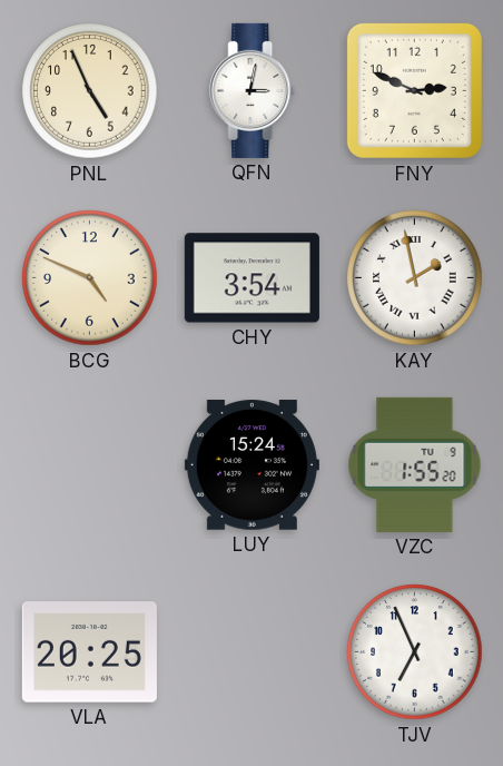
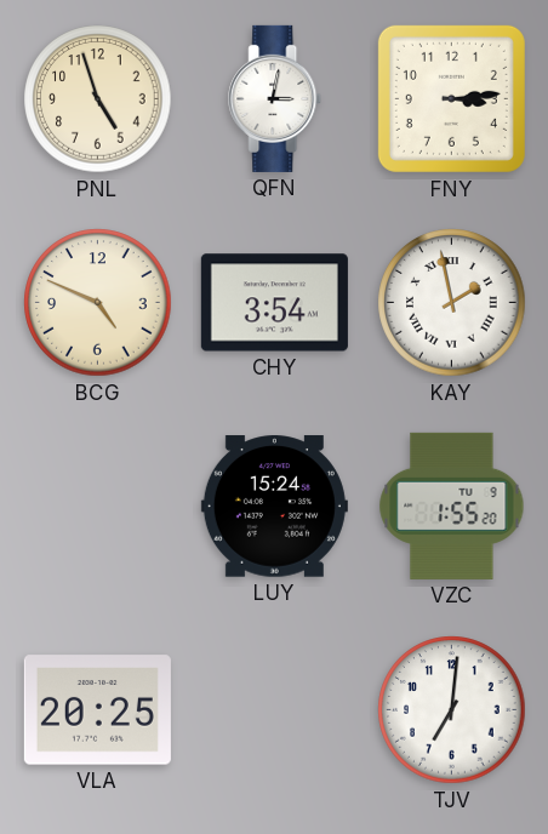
PNL: 4:56 -> 4:57 (98, 99)
FNY: 2:49 -> 3:14 (451, 98)
TJV: 6:56 -> 7:01 (452, 710)
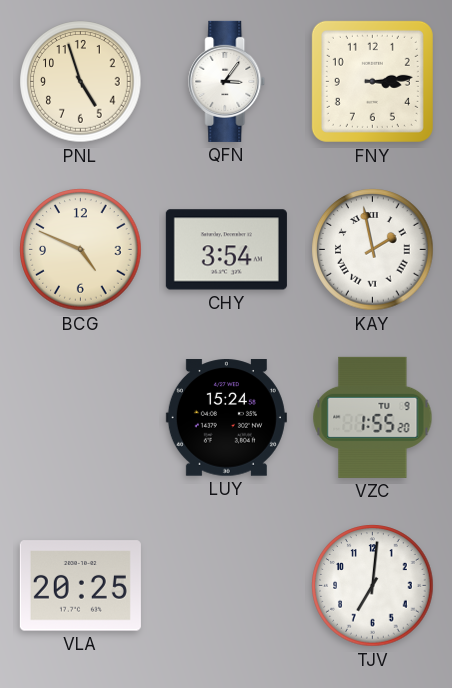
QFN: 3:02 -> 3:06 (227, 81)
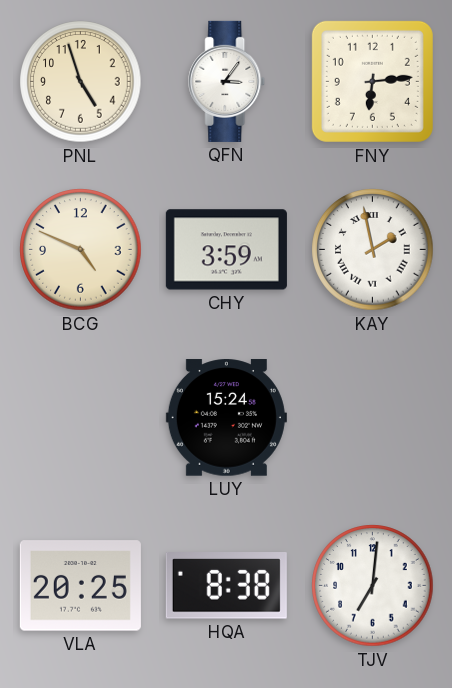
FNY: 3:14 -> 6:14 (372, 81)
CHY: 3:54 -> 3:59 (226, 250)
VZC: 1:55 -> none (373, 417)
HQA: none -> 8:38 (226, 586)
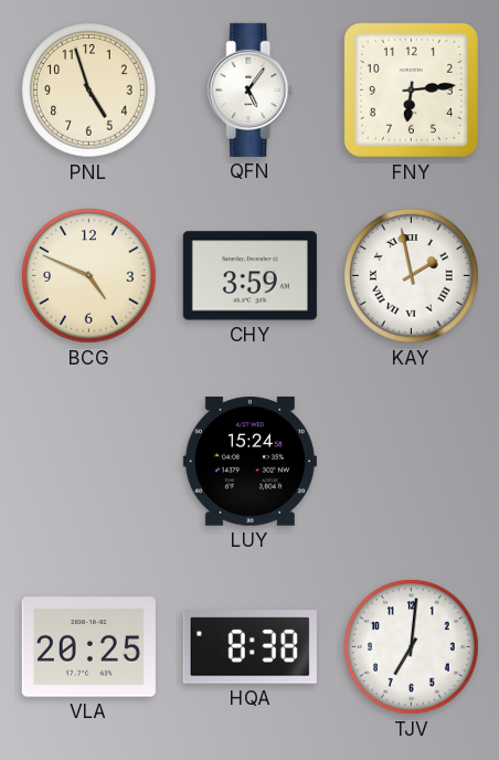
QFN: 3:06 -> 5:06 (251, 89)
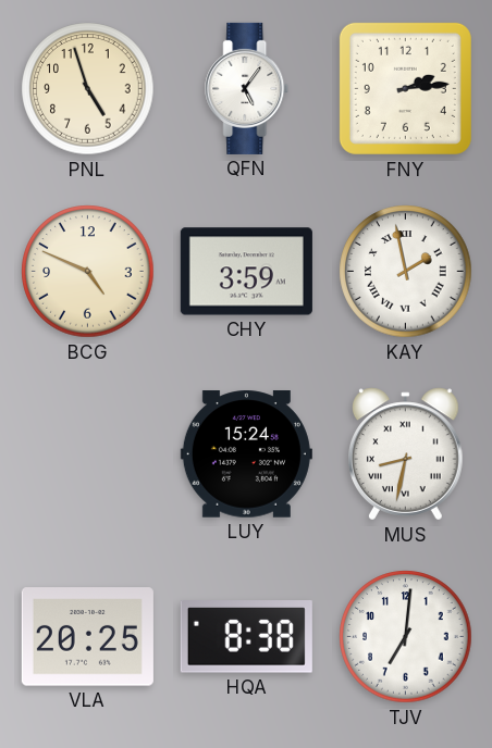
FNY: 6:14 -> 2:14 (405, 88)
MUS: none -> 8:32 (406, 454)
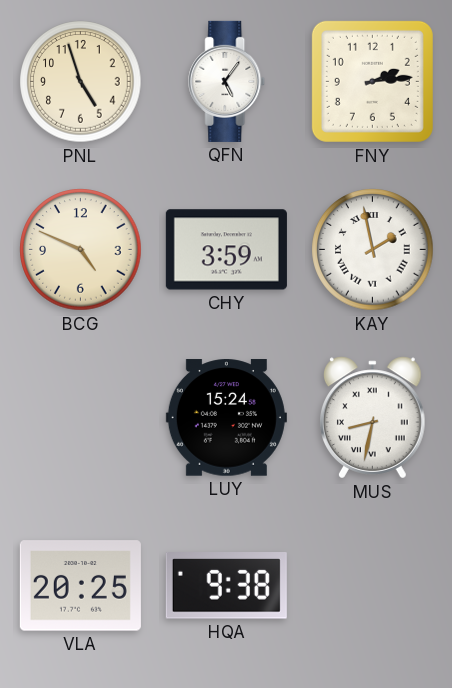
HQA: 8:38 -> 9:38 (226, 586)
TJV: 7:01 -> none (406, 637)
